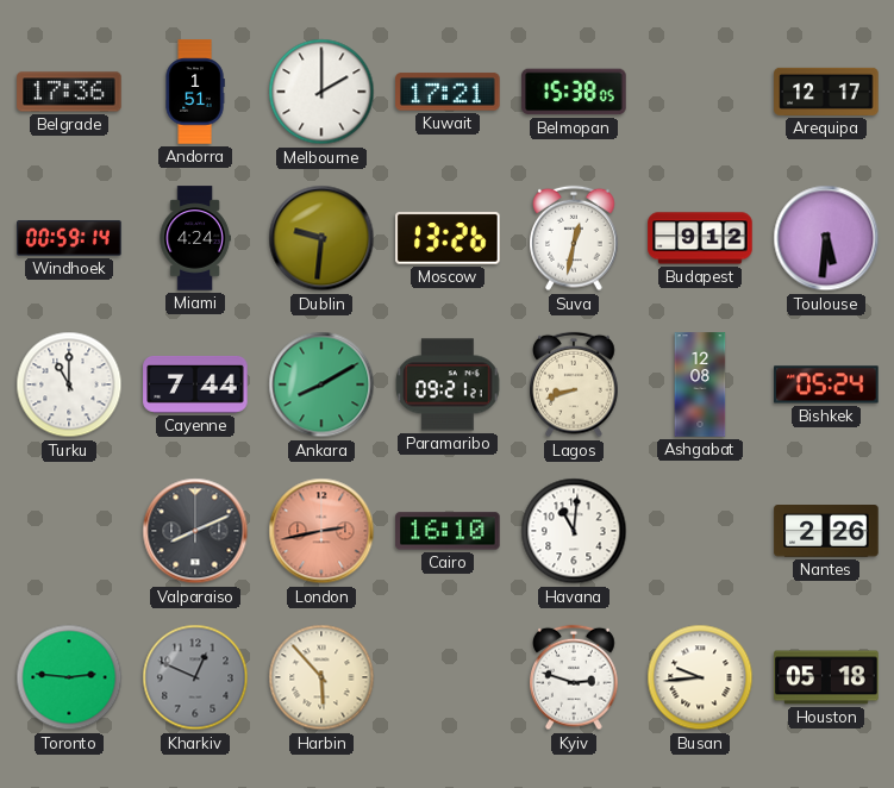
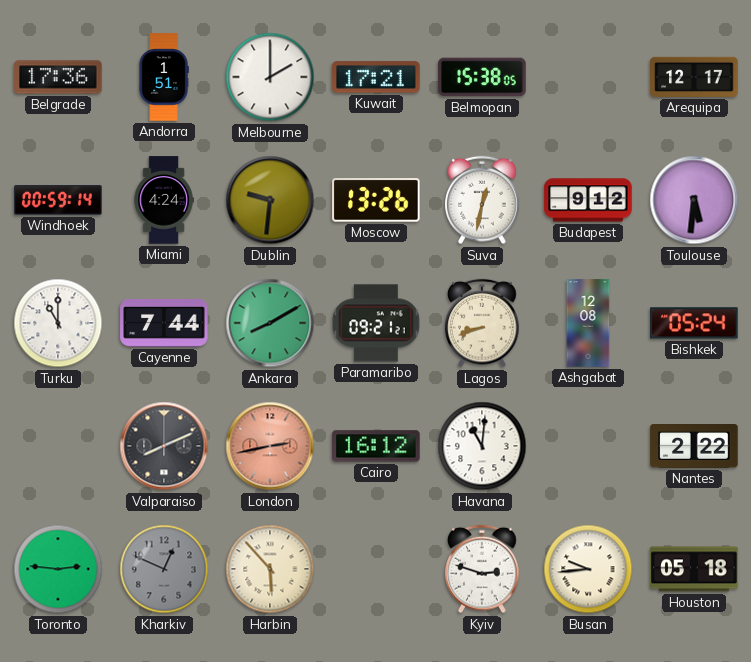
Cairo: 16:10 -> 16:12 (376, 446)
Nantes: 2:26 -> 2:22 (694, 447)
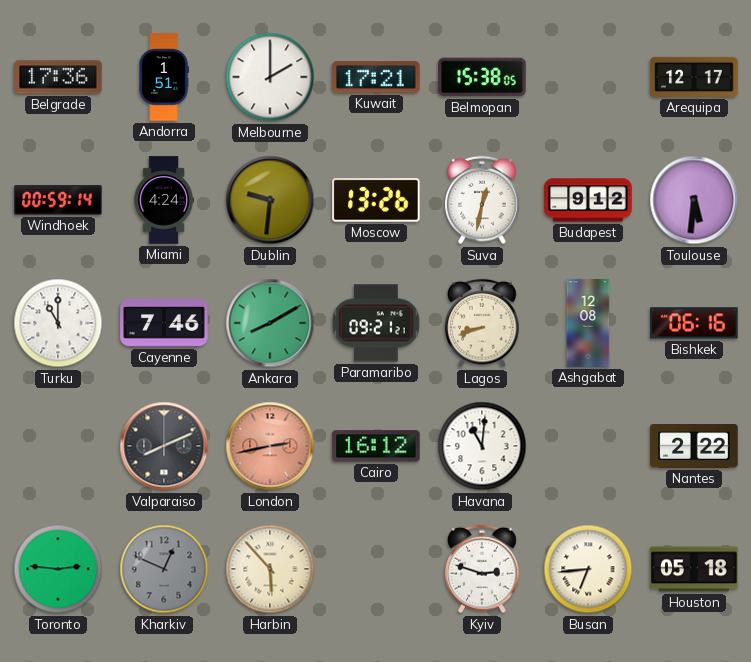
Cayenne: 7:44 -> 7:46 (164, 323)
Bishkek: 05:24 -> 06:16 (694, 323)
Busan: 9:44 -> 6:44 (588, 569)
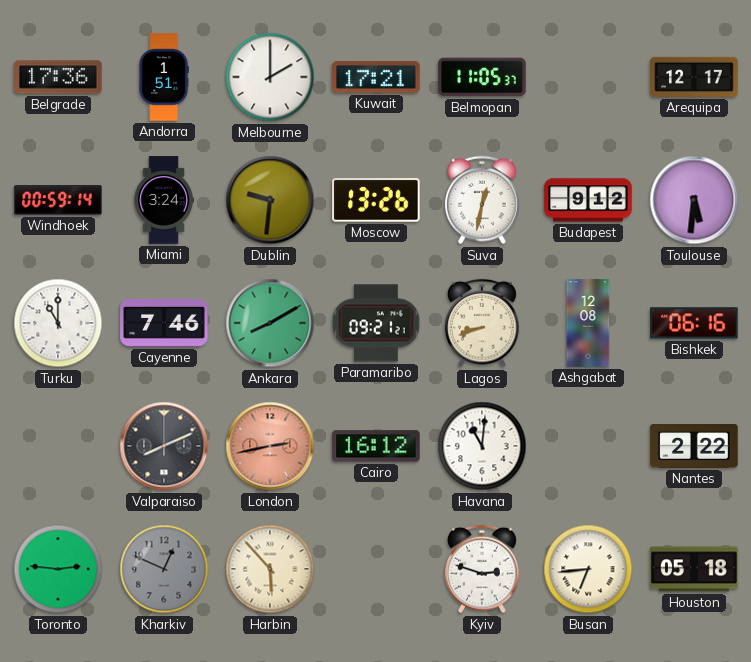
Belmopan: 15:38 -> 11:05 (482, 77)
Miami: 4:24 -> 3:24 (164, 200)
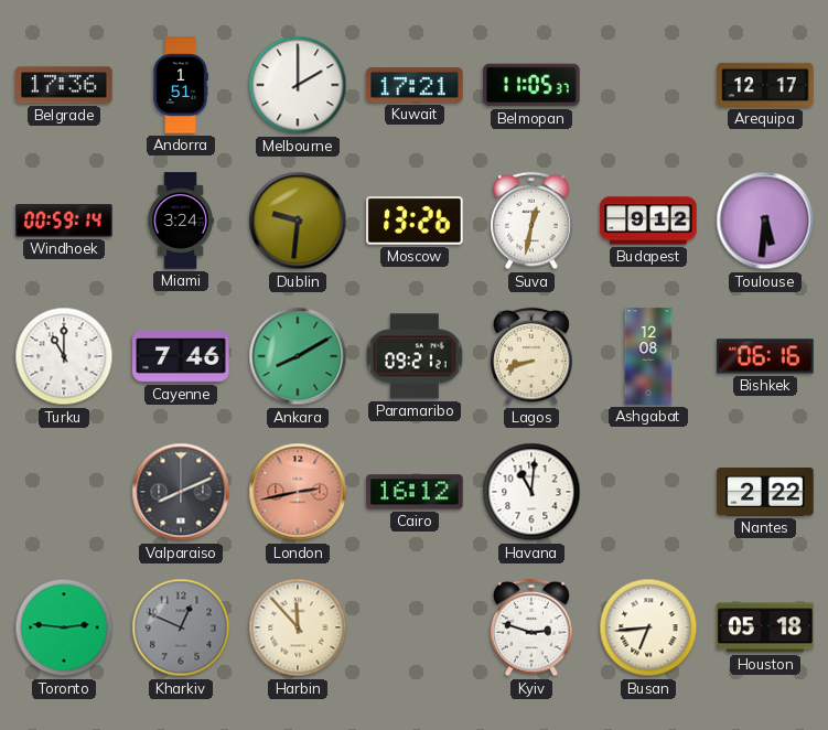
Harbin: 5:53 -> 11:53 (298, 627)
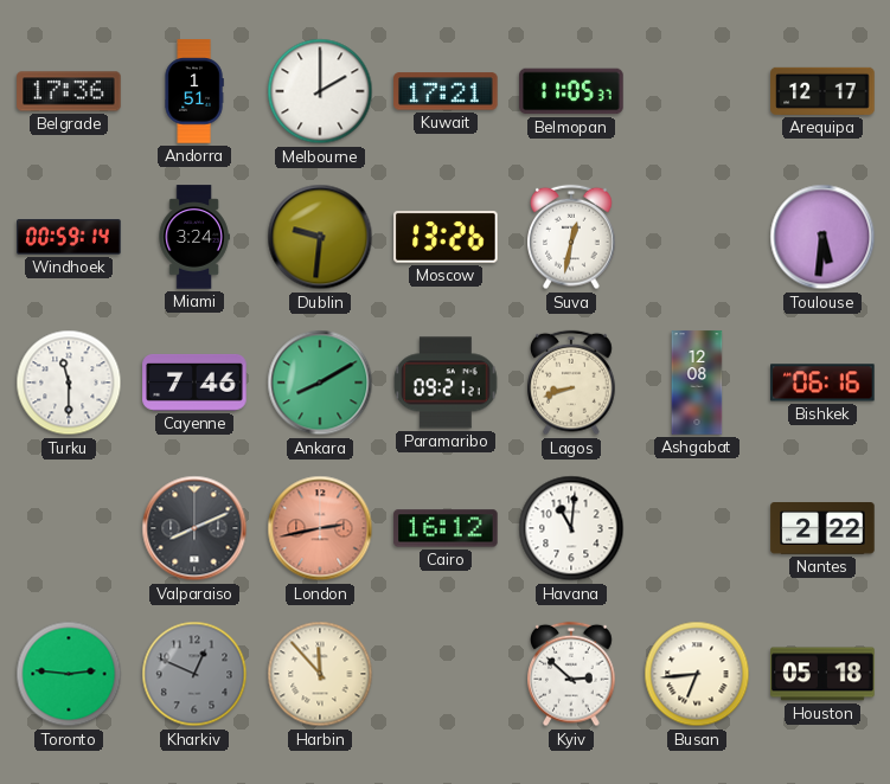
Budapest: 9:12 -> none (648, 221)
Turku: 11:00 -> 11:30 (69, 383)
Kyiv: 2:48 -> 2:52 (572, 674)
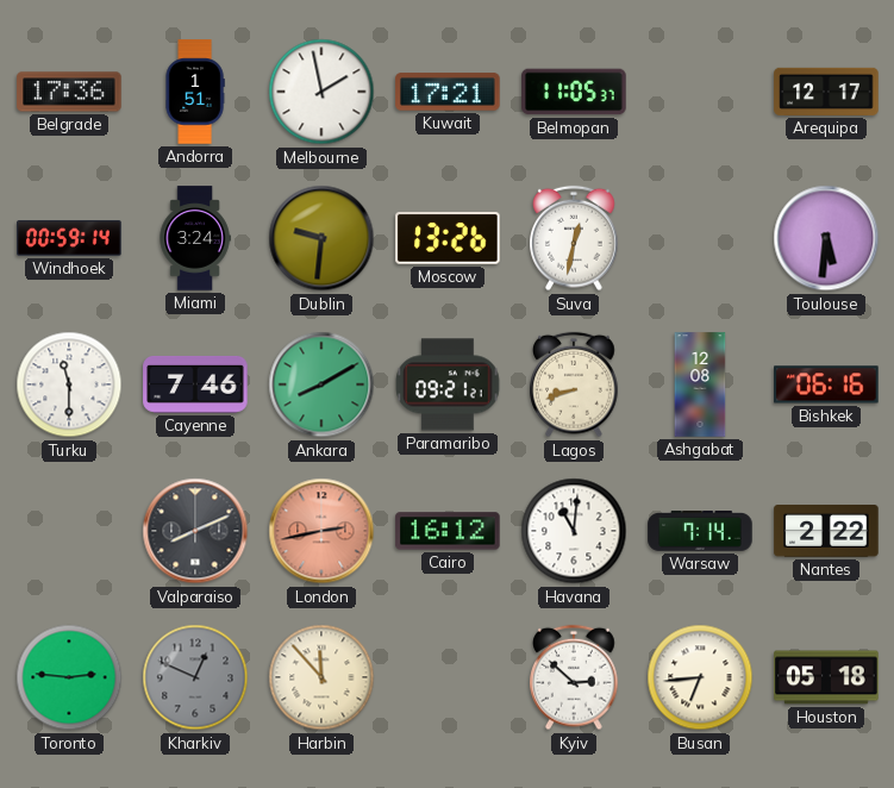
Melbourne: 2:00 -> 1:58 (321, 92)
Warsaw: none -> 7:14 (700, 532)
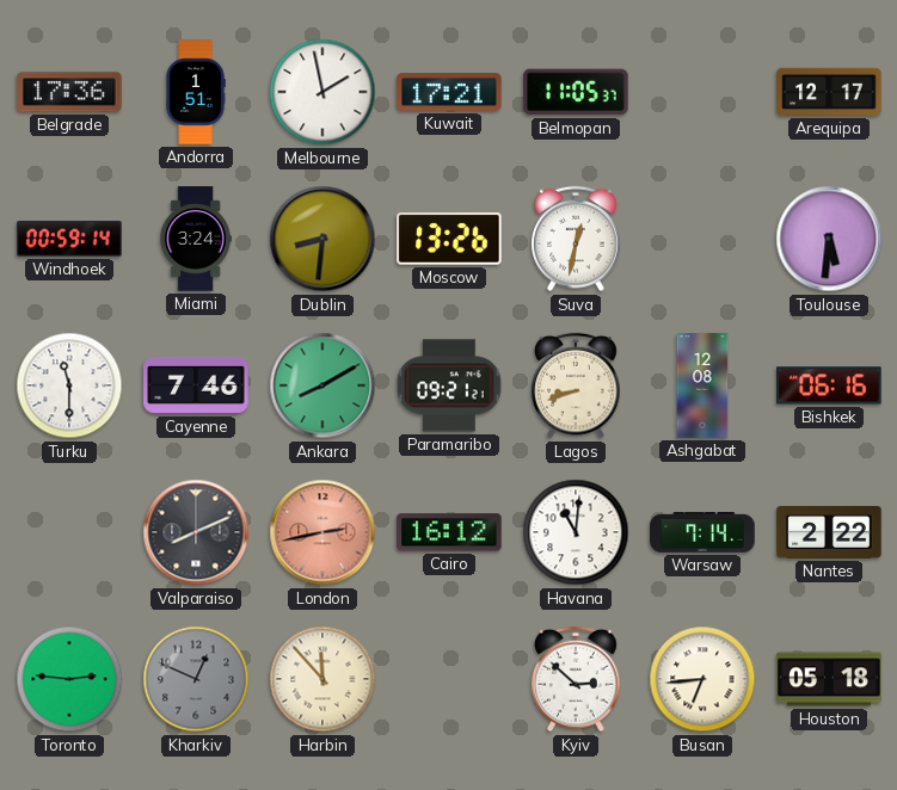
Dublin: 9:31 -> 8:31 (322, 239)
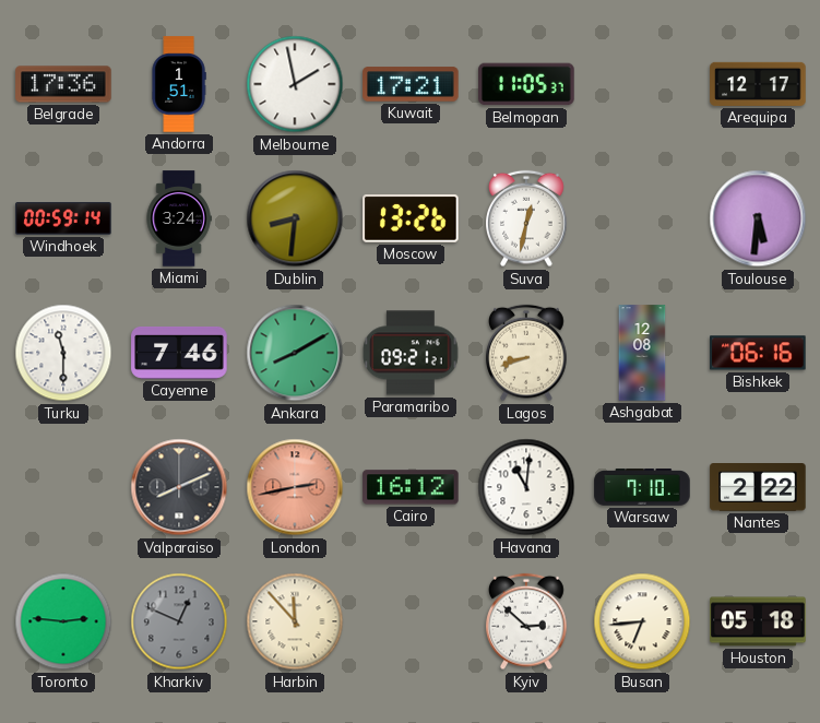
Warsaw: 7:14 -> 7:10 (642, 488)
